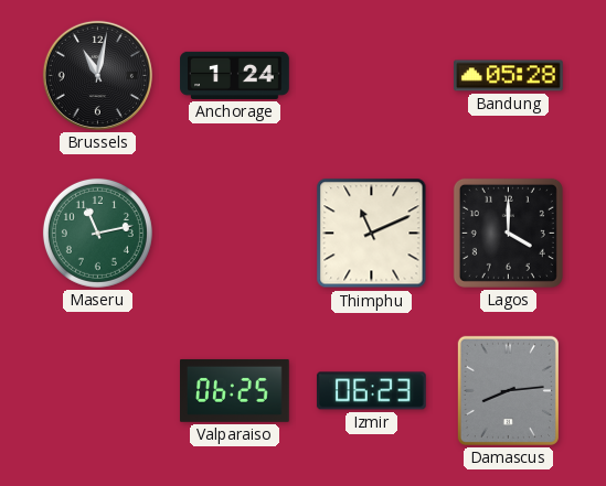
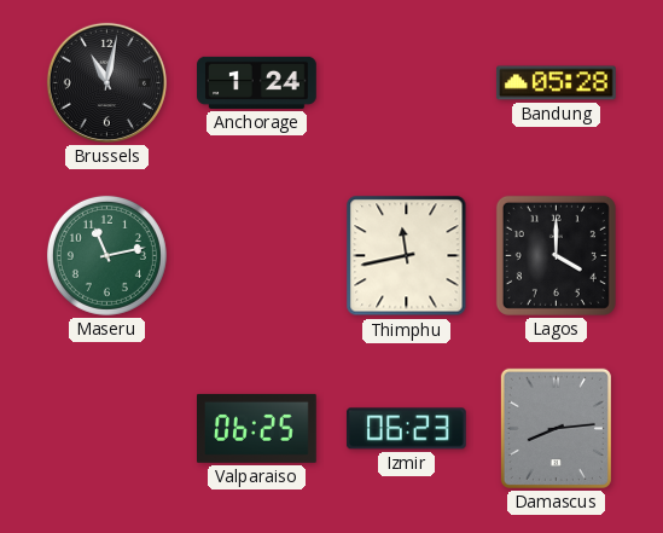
Thimphu: 11:11 -> 11:43 (407, 256)
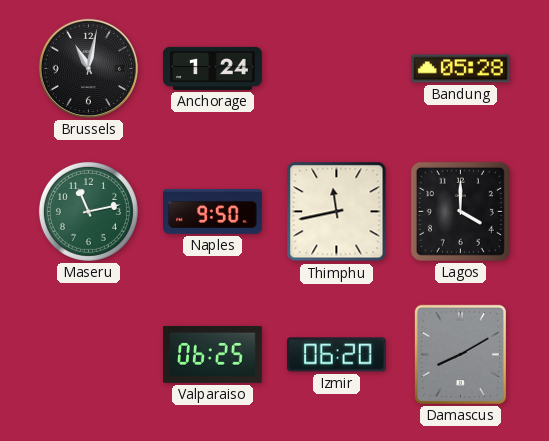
Naples: none -> 9:50 (213, 212)
Izmir: 06:23 -> 06:20 (336, 355)
Damascus: 8:14 -> 8:10 (460, 354)
